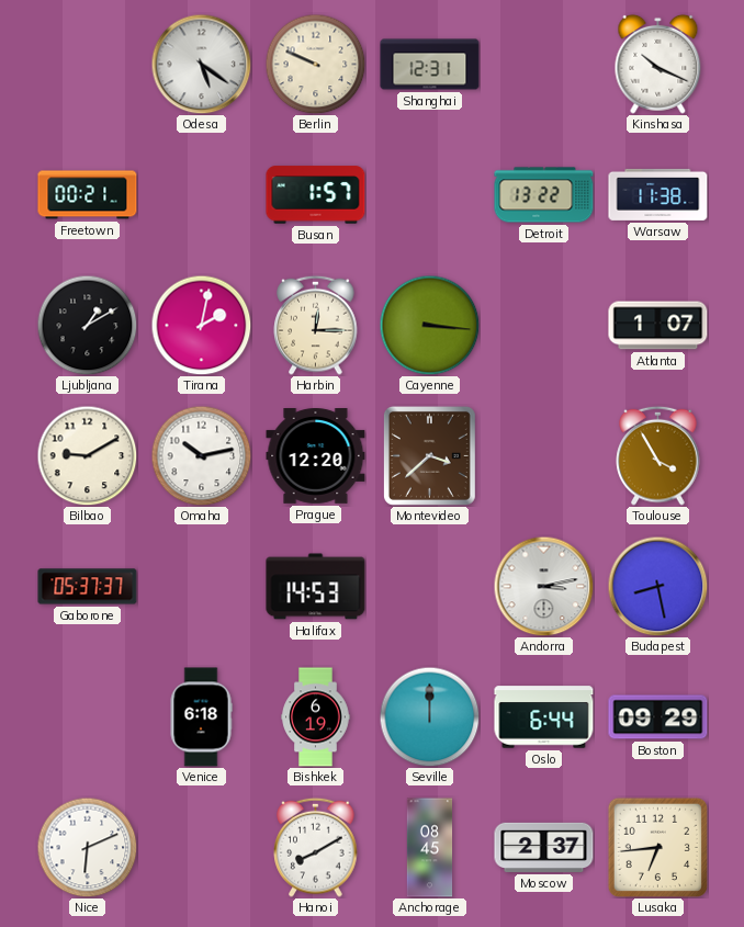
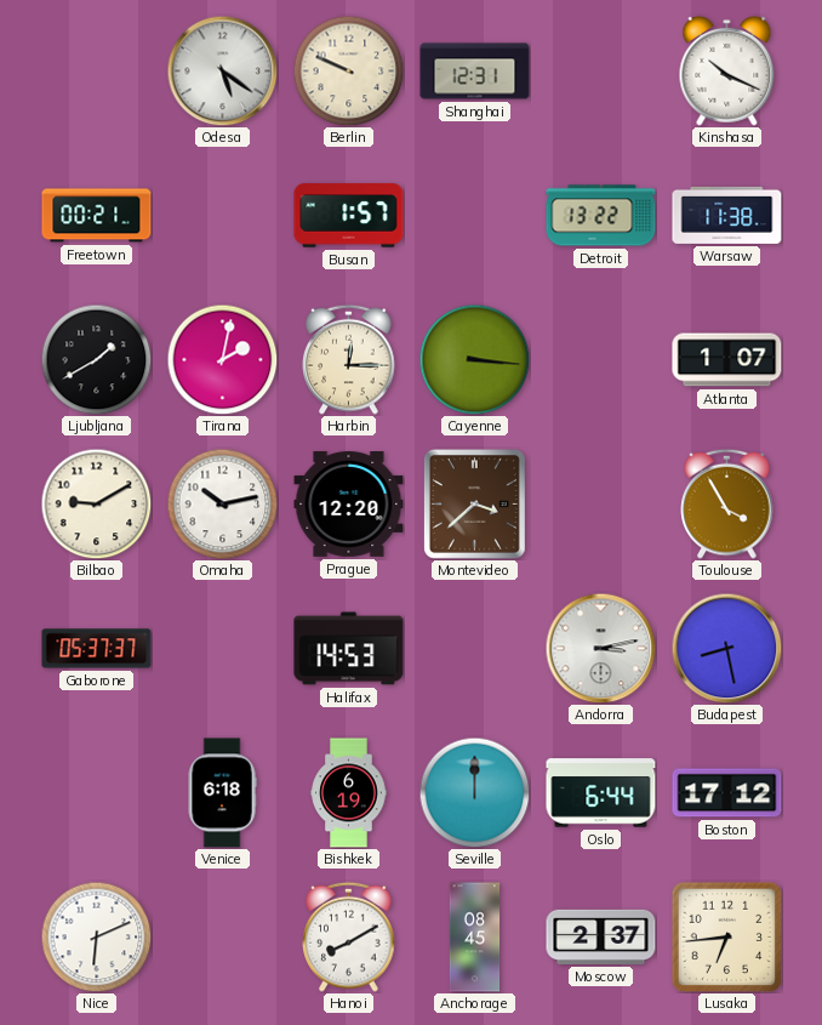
Ljubljana: 1:10 -> 1:40 (96, 359)
Boston: 09:29 -> 17:12 (727, 793)
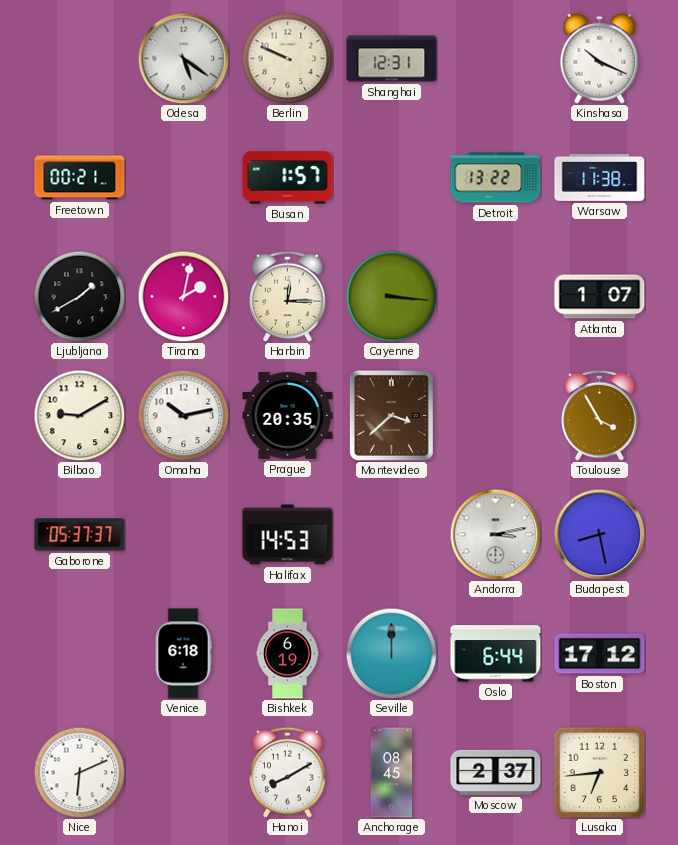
Prague: 12:20 -> 20:35 (288, 416)
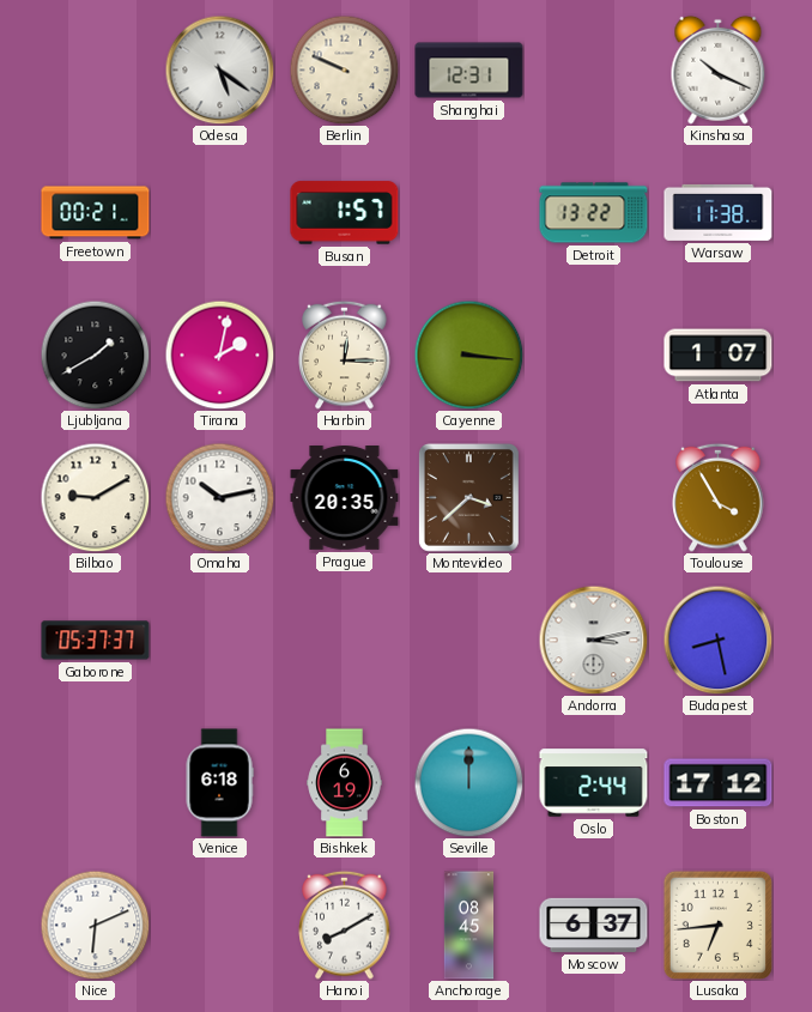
Halifax: 14:53 -> none (288, 535)
Oslo: 6:44 -> 2:44 (594, 783)
Moscow: 2:37 -> 6:37 (594, 925)
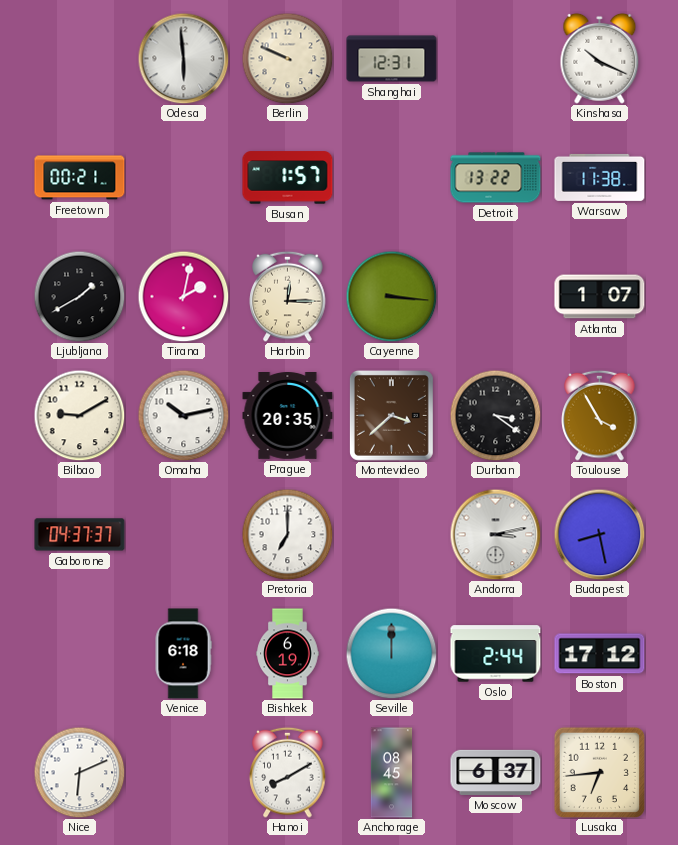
Odesa: 5:21 -> 5:59 (183, 58)
Durban: none -> 3:21 (495, 415)
Gaborone: 05:37 -> 04:37 (80, 535)
Pretoria: none -> 7:00 (287, 534)
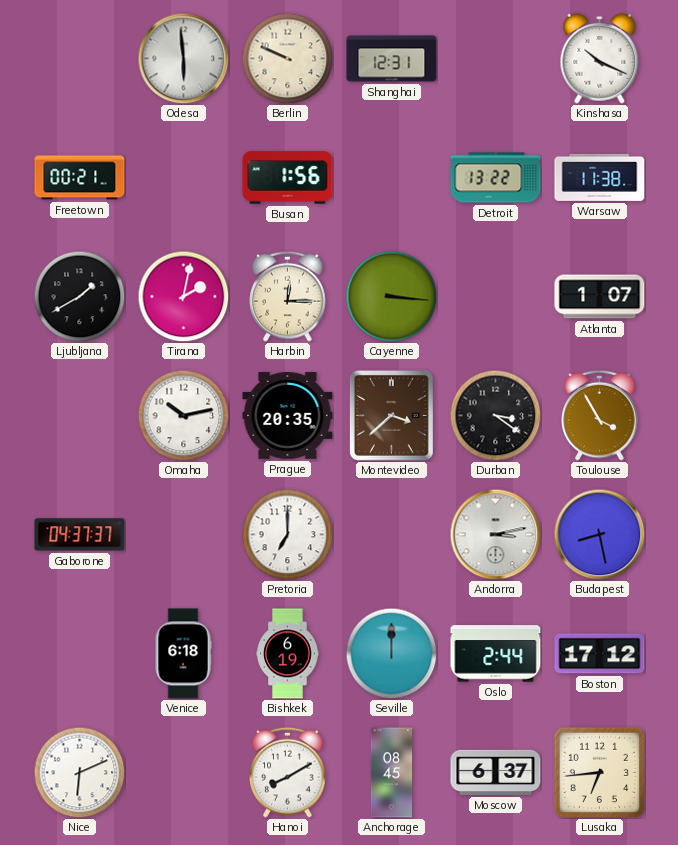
Busan: 1:57 -> 1:56 (288, 178)
Bilbao: 9:10 -> none (79, 415)
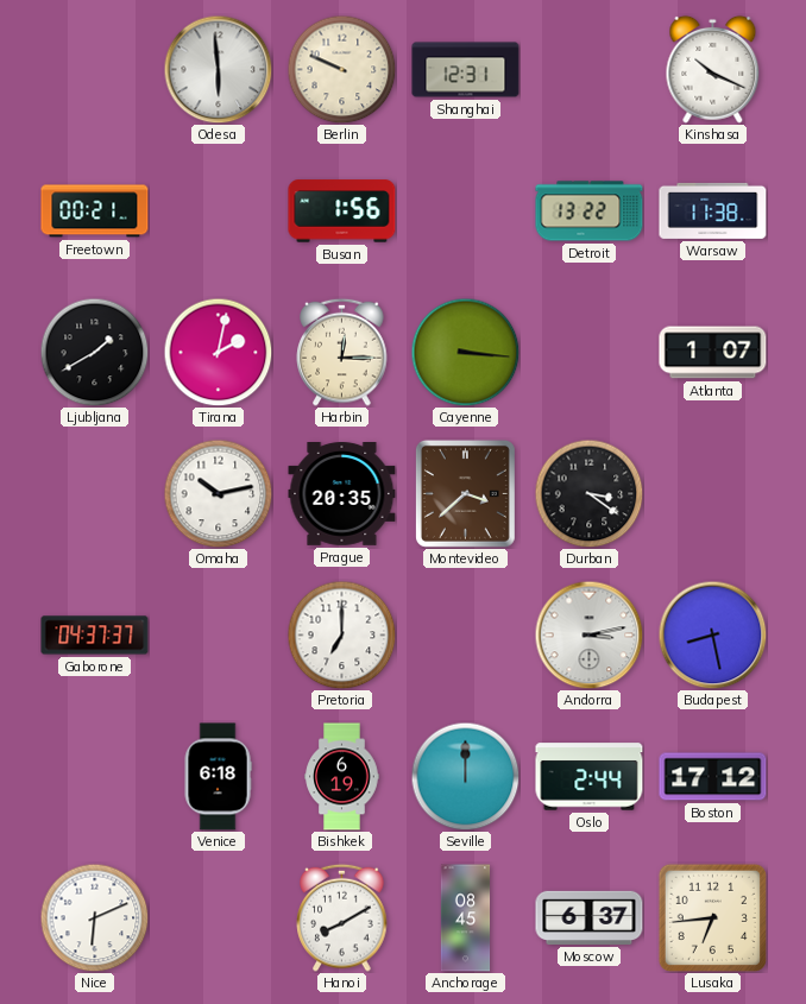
Toulouse: 3:55 -> none (600, 415)
